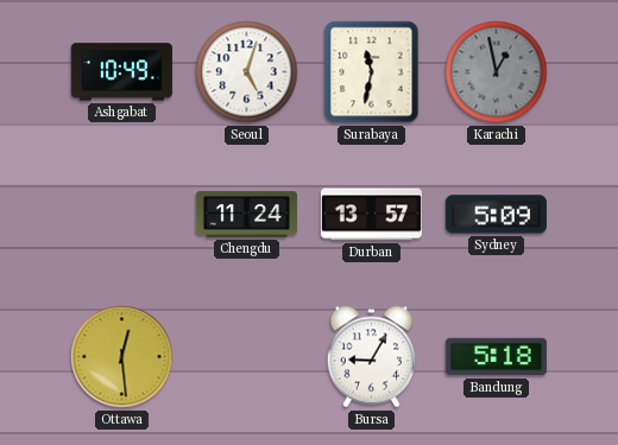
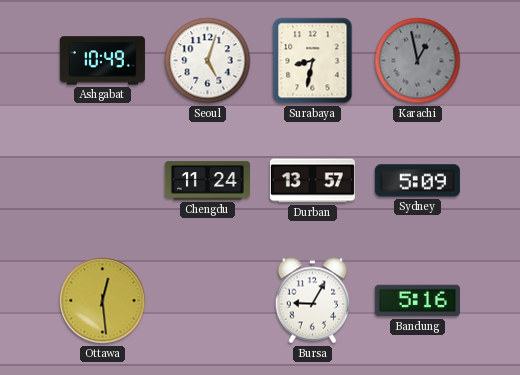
Surabaya: 11:32 -> 8:32 (313, 61)
Bandung: 5:18 -> 5:16 (417, 301)
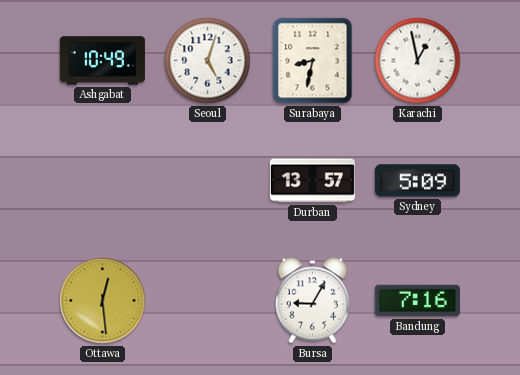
Karachi dial: grey -> white (418, 61)
Chengdu: 11:24 -> none (207, 181)
Bandung: 5:16 -> 7:16 (417, 301)
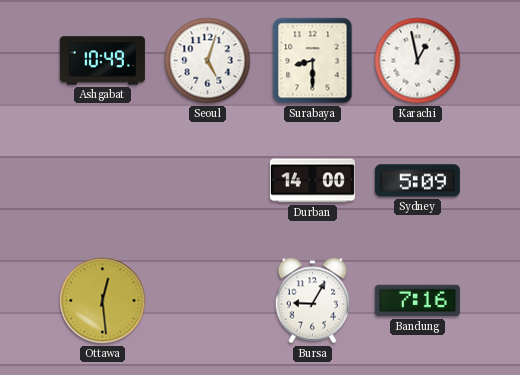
Surabaya: 8:32 -> 8:30 (313, 61)
Durban: 13:57 -> 14:00 (312, 181)
